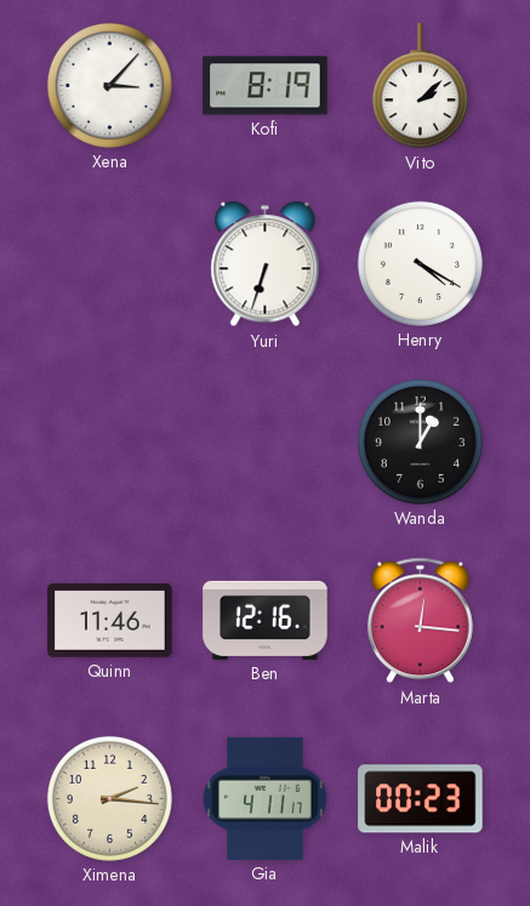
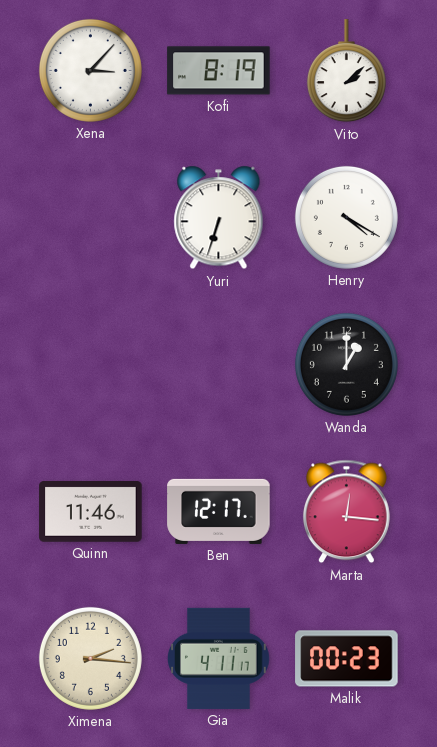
Ben: 12:16 -> 12:17 (219, 511)
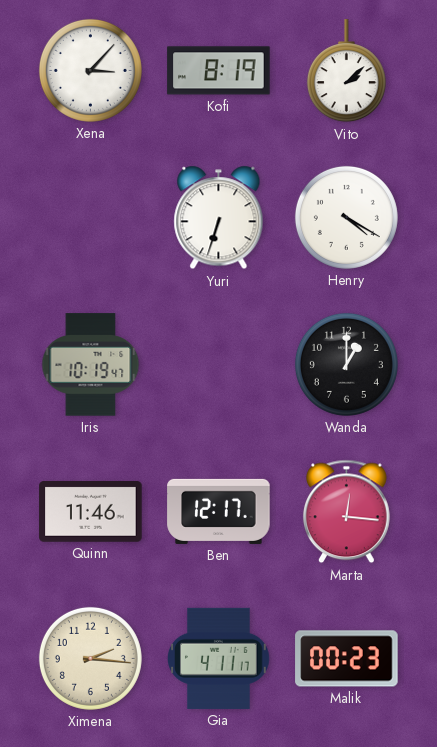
Iris: none -> 10:19 (91, 365)
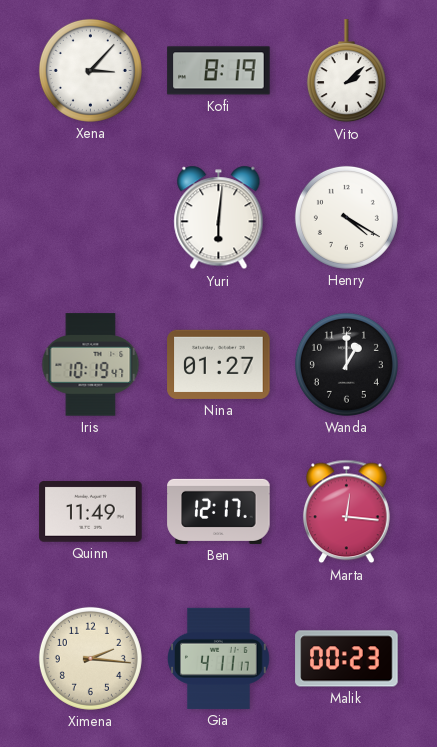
Yuri: 6:33 -> 6:01 (219, 218)
Nina: none -> 01:27 (219, 364)
Quinn: 11:46 -> 11:49 (91, 512)
